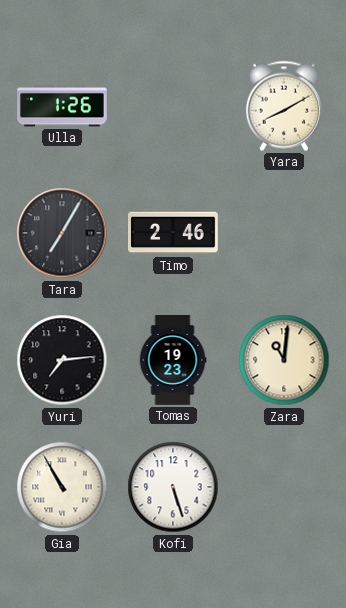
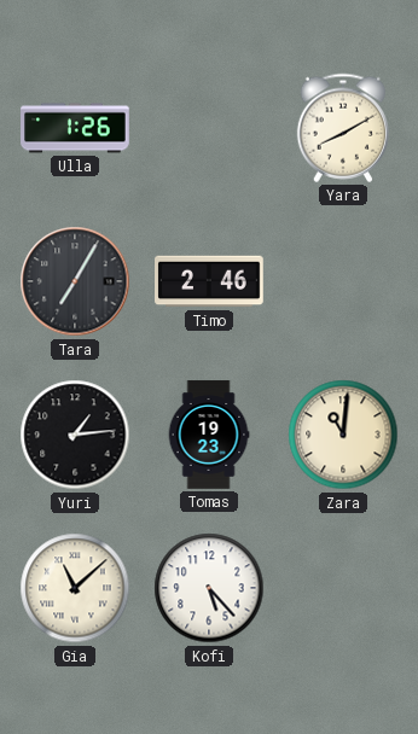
Yuri: 7:14 -> 1:14 (75, 435)
Gia: 10:55 -> 11:08 (75, 588)
Kofi: 5:27 -> 5:23 (209, 588)
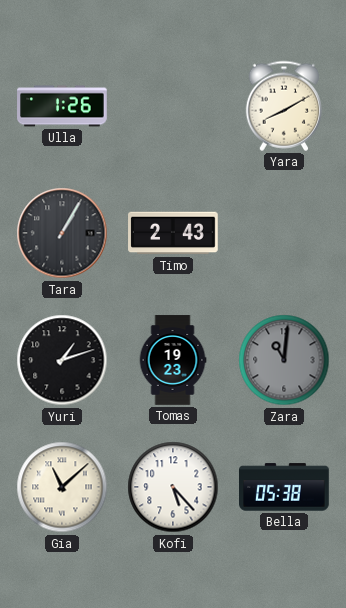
Tara: 7:05 -> 1:05 (62, 233)
Timo: 2:46 -> 2:43 (173, 233)
Yuri: 1:14 -> 1:12 (62, 360)
Zara dial: cream -> grey (284, 360)
Bella: none -> 05:38 (284, 487)
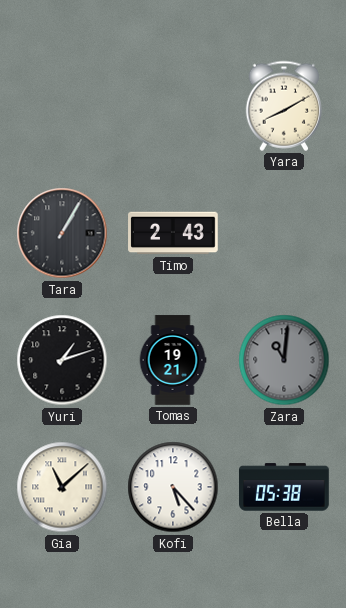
Ulla: 1:26 -> none (62, 106)
Tomas: 19:23 -> 19:21 (173, 360)
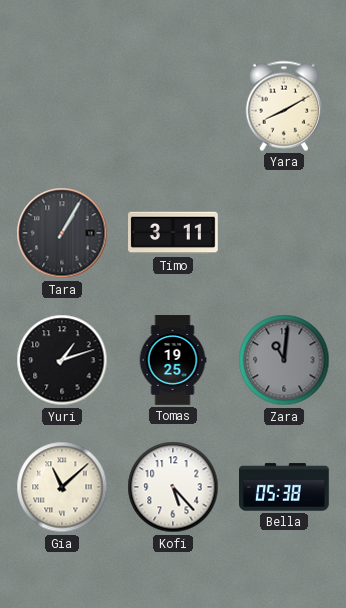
Timo: 2:43 -> 3:11 (173, 233)
Tomas: 19:21 -> 19:25 (173, 360)
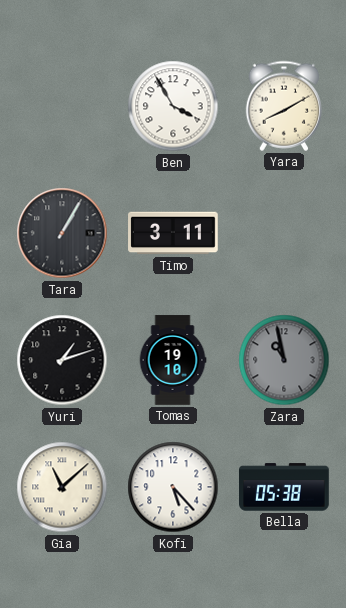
Ben: none -> 3:55 (173, 106)
Tomas: 19:25 -> 19:10 (173, 360)
Zara: 11:01 -> 10:58 (284, 360)
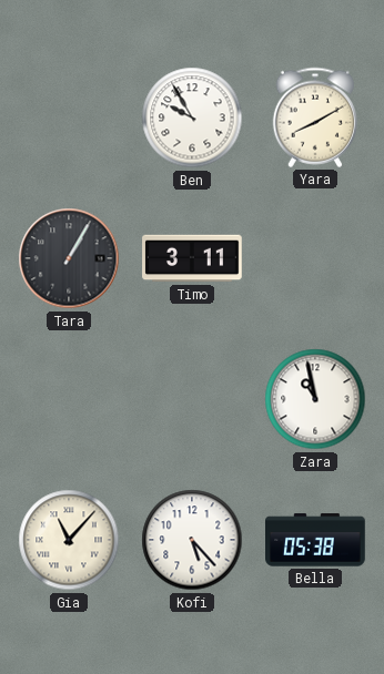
Ben: 3:55 -> 9:55 (192, 118)
Yuri: 1:12 -> none (62, 360)
Tomas: 19:10 -> none (173, 360)
Zara dial: grey -> white (315, 399)
Gia: 11:08 -> 11:07 (69, 540)
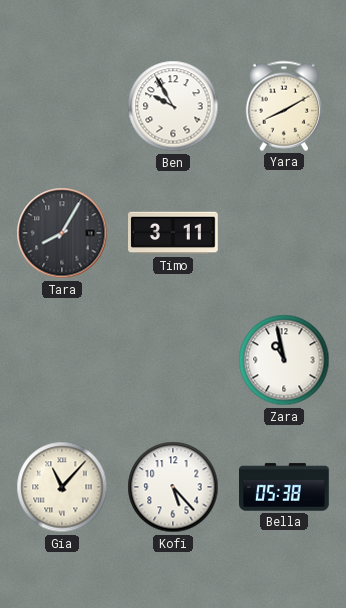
Tara: 1:05 -> 8:05 (62, 233)
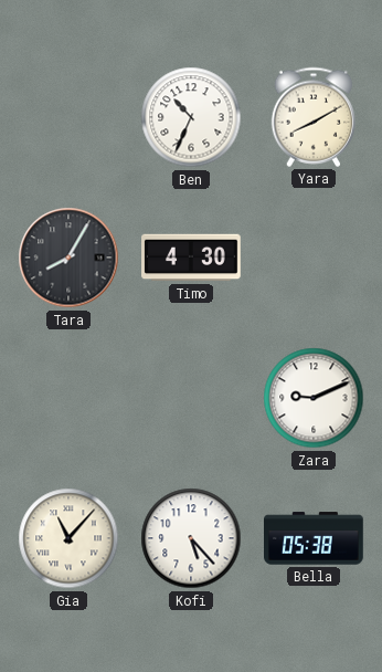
Ben: 9:55 -> 10:34 (191, 117)
Timo: 3:11 -> 4:30 (191, 258)
Zara: 10:58 -> 9:11 (314, 398)
